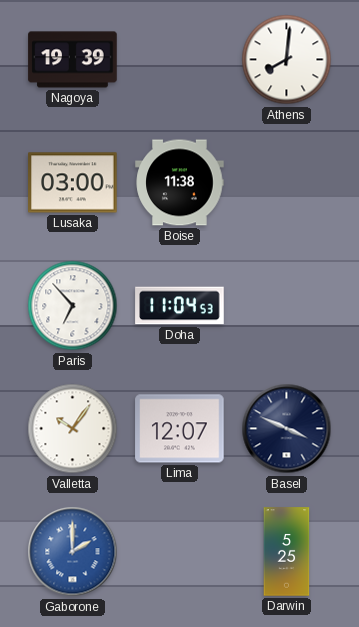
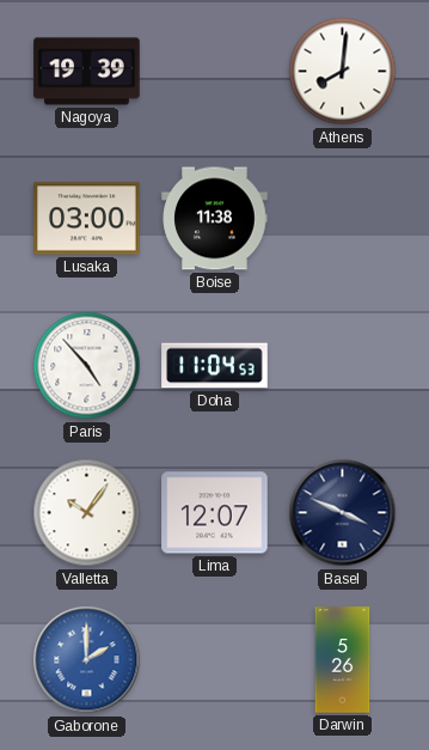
Paris: 6:53 -> 4:53 (87, 366)
Darwin: 5:25 -> 5:26 (343, 660)
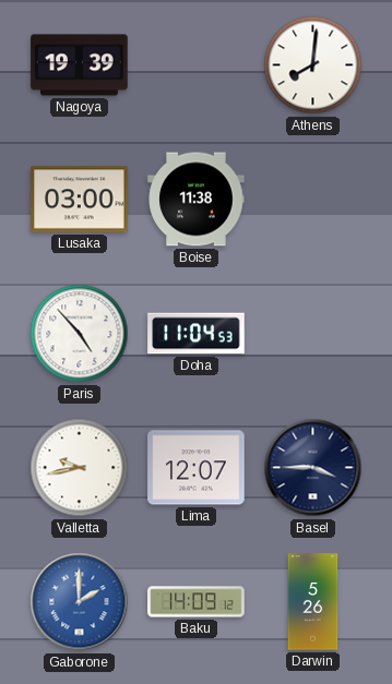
Valletta: 10:06 -> 9:43 (80, 468)
Basel: 3:49 -> 3:45 (313, 468)
Baku: none -> 14:09 (197, 602)
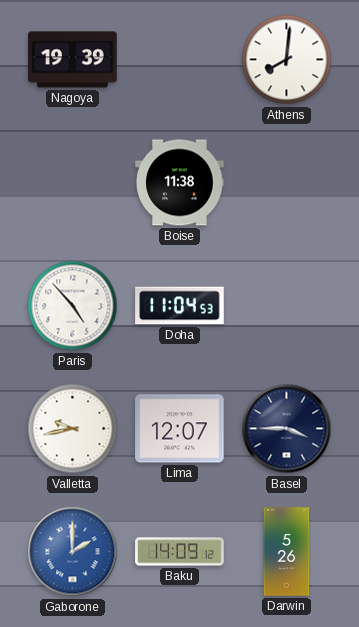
Lusaka: 03:00 -> none (80, 200)
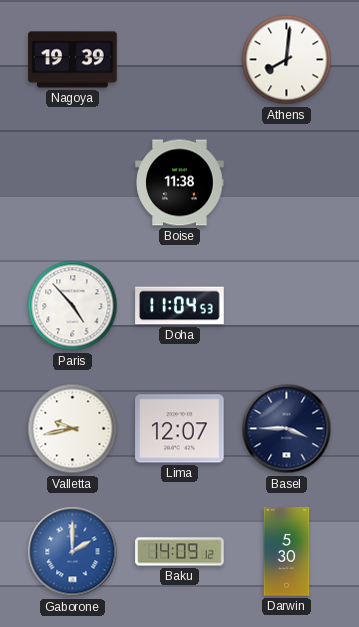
Darwin: 5:26 -> 5:30 (287, 552)
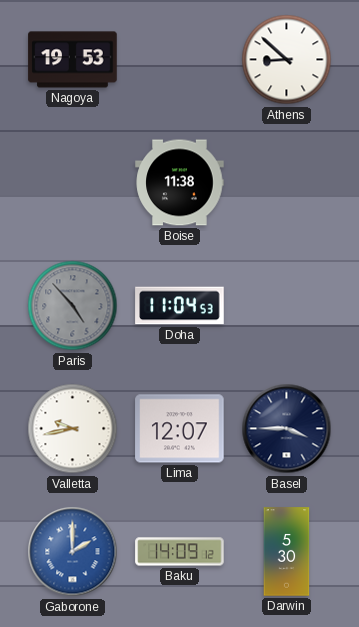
Nagoya: 19:39 -> 19:53 (73, 60)
Athens: 8:01 -> 8:52 (287, 60)
Paris dial: white -> grey (73, 306)
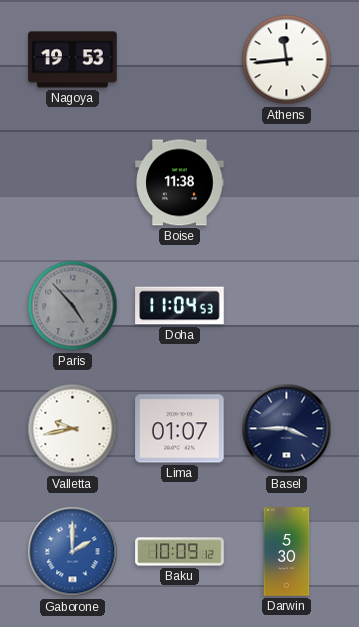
Athens: 8:52 -> 11:44 (287, 60)
Lima: 12:07 -> 01:07 (180, 429)
Baku: 14:09 -> 10:09 (180, 552)
